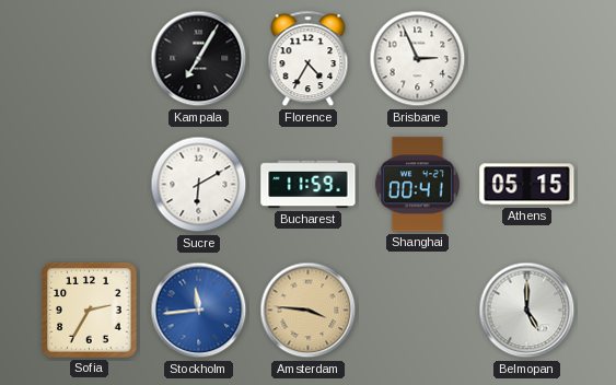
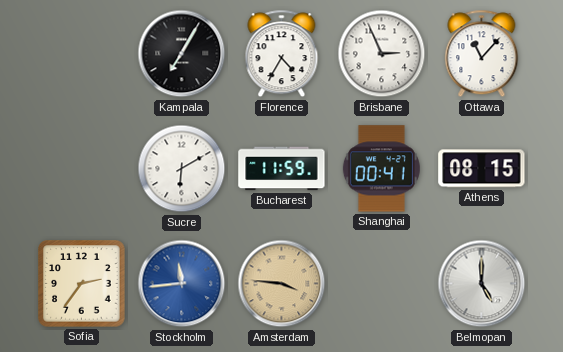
Ottawa: none -> 11:07 (482, 54)
Athens: 05:15 -> 08:15 (482, 169)
Sofia: 2:35 -> 2:36 (82, 284)
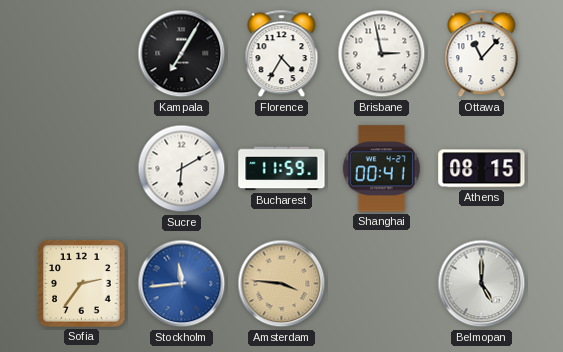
Brisbane: 2:56 -> 2:58 (382, 54)
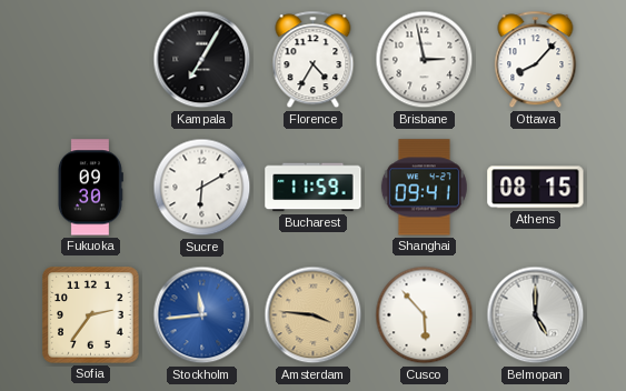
Ottawa: 11:07 -> 8:07 (536, 60)
Fukuoka: none -> 09:30 (90, 188)
Shanghai: 00:41 -> 09:41 (424, 188)
Cusco: none -> 5:53 (425, 315)
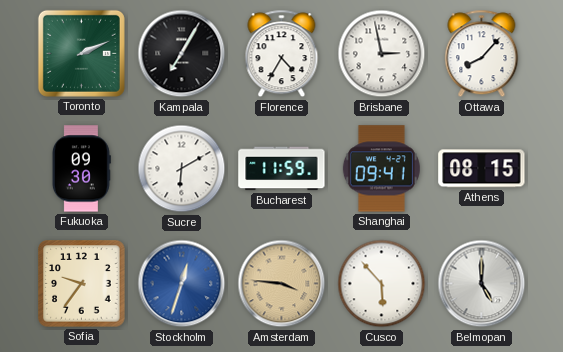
Toronto: none -> 2:11 (81, 53)
Sofia: 2:36 -> 9:36 (82, 284)
Stockholm: 11:44 -> 12:33 (182, 284)
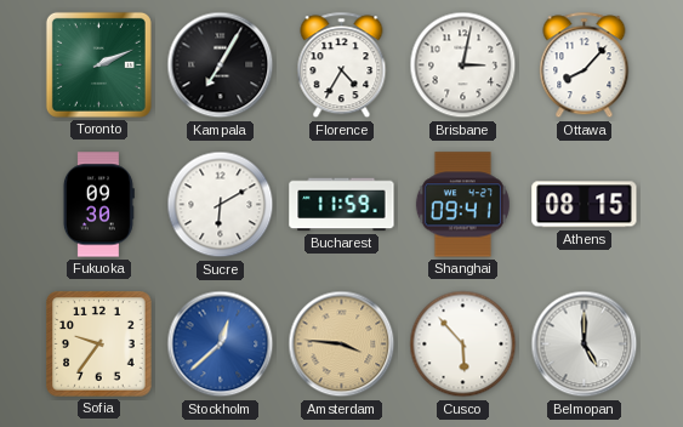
Brisbane: 2:58 -> 3:02 (463, 66)
Stockholm: 12:33 -> 12:38 (221, 345)
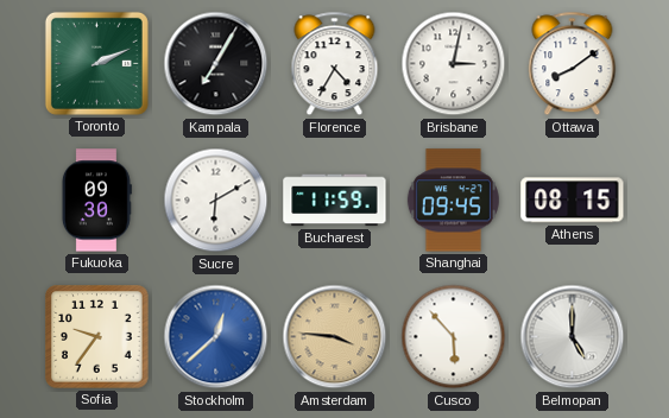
Ottawa: 8:07 -> 8:09 (573, 64)
Shanghai: 09:41 -> 09:45 (453, 201)
